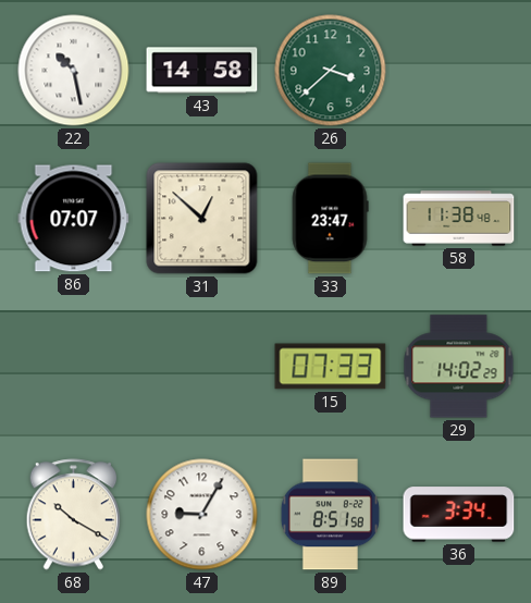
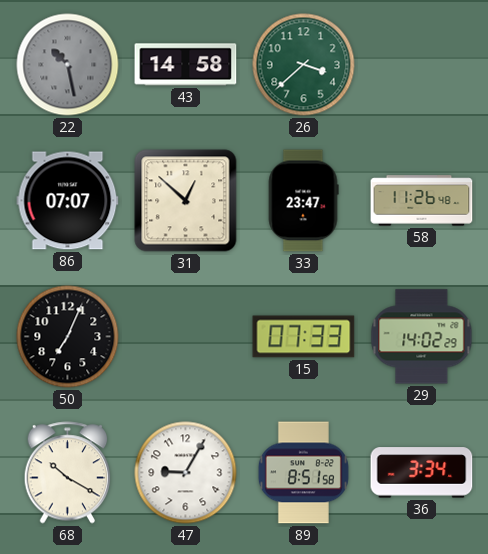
22 dial: white -> grey (68, 65)
58: 11:38 -> 11:26 (422, 201)
50: none -> 7:04 (68, 337)
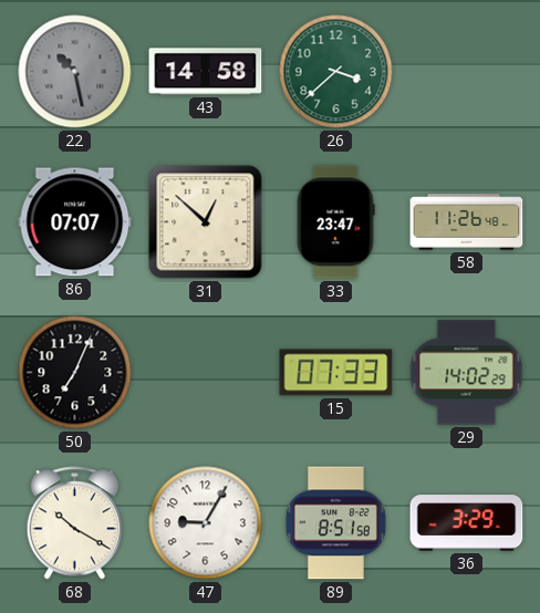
36: 3:34 -> 3:29 (467, 523)
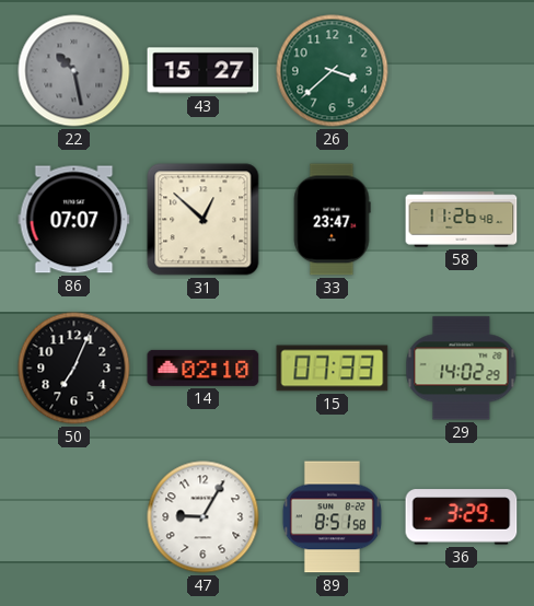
43: 14:58 -> 15:27 (204, 71)
14: none -> 02:10 (204, 368)
68: 10:20 -> none (75, 523)
